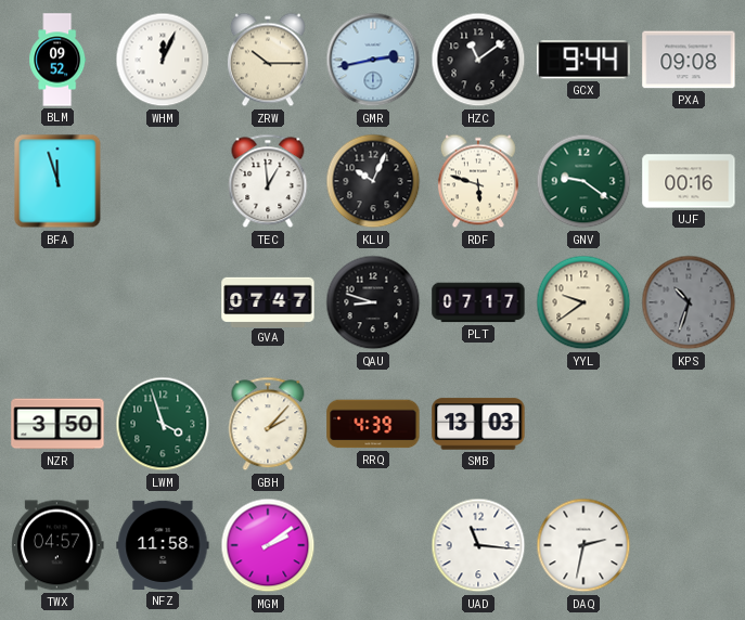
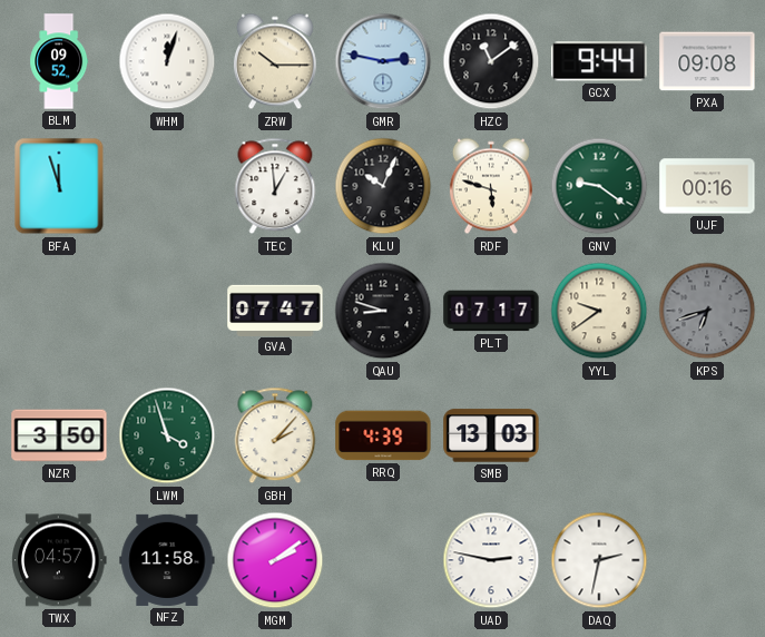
WHM: 12:04 -> 12:03 (167, 61)
GMR: 2:43 -> 2:47 (383, 61)
KPS: 10:33 -> 6:42 (707, 311)
UAD: 11:16 -> 2:47 (491, 560)
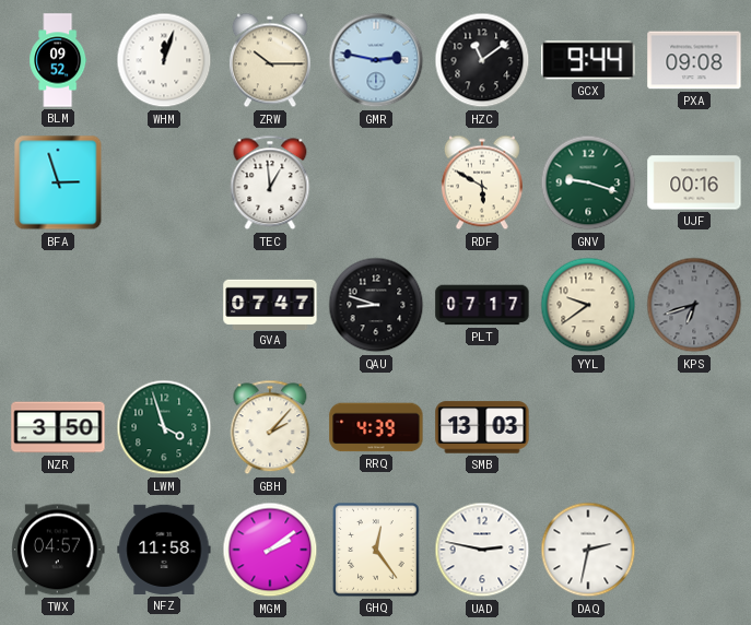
BFA: 11:57 -> 2:57 (58, 182)
KLU: 10:04 -> none (383, 186)
RDF: 5:48 -> 5:50 (482, 182)
GNV: 9:21 -> 9:18 (588, 182)
GHQ: none -> 12:24 (376, 550)
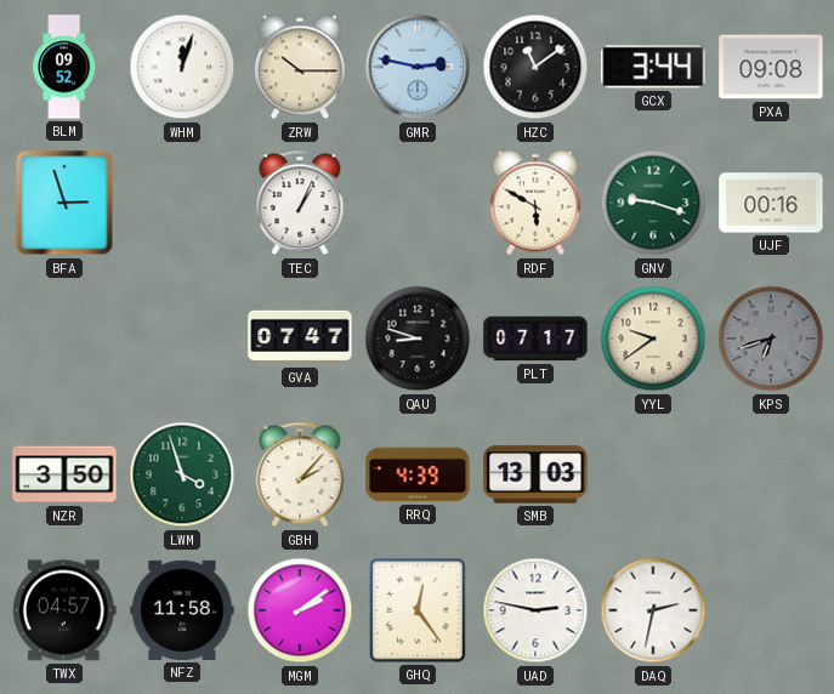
GCX: 9:44 -> 3:44 (653, 67)
TEC: 12:59 -> 1:04 (300, 203)
